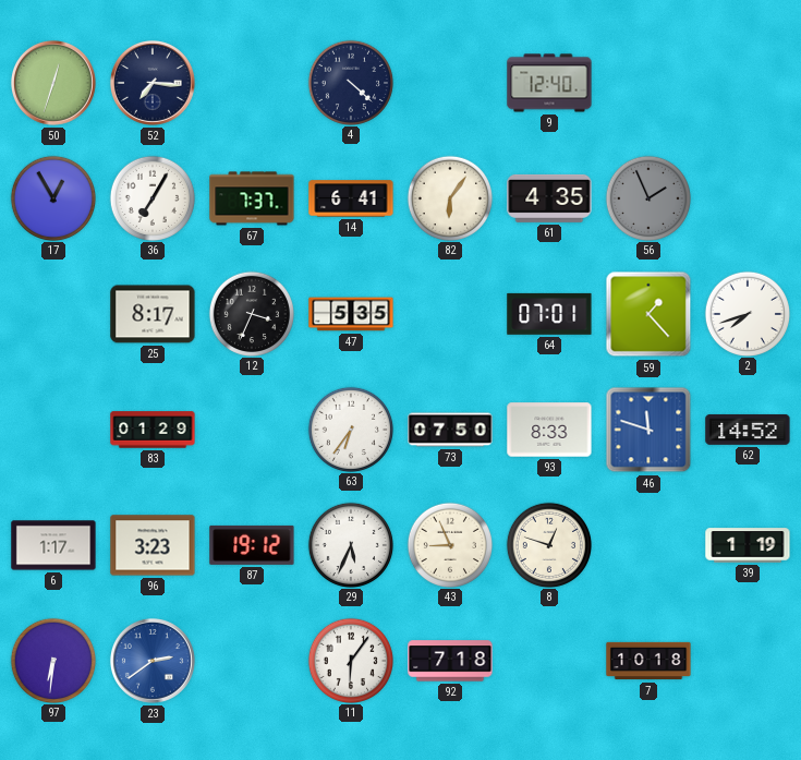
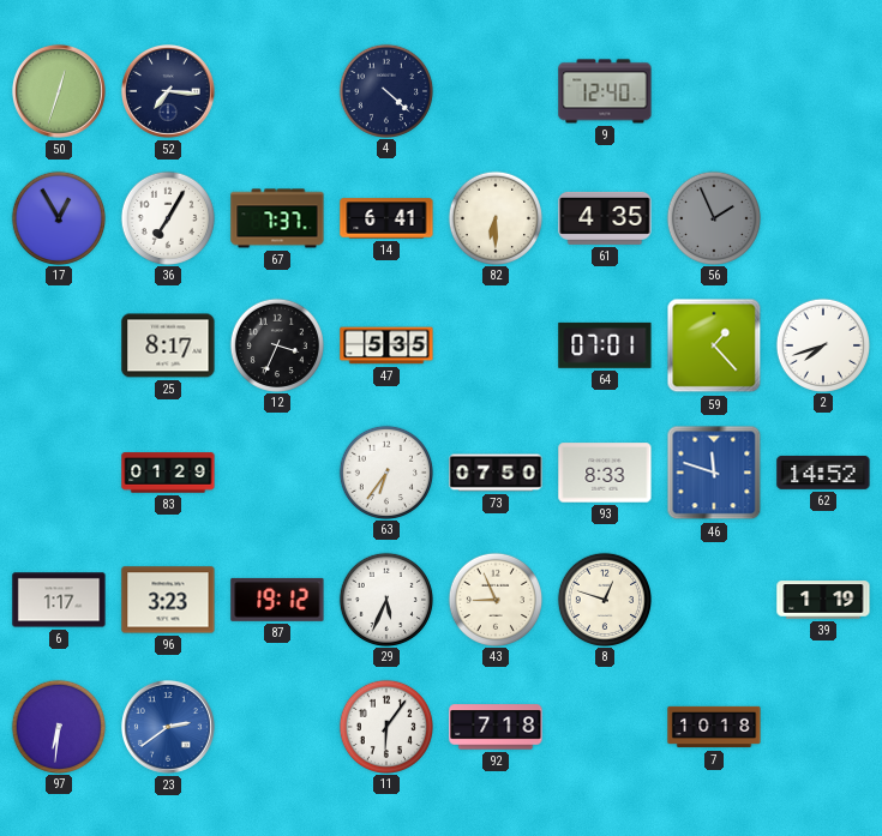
82: 6:06 -> 6:30 (494, 217)
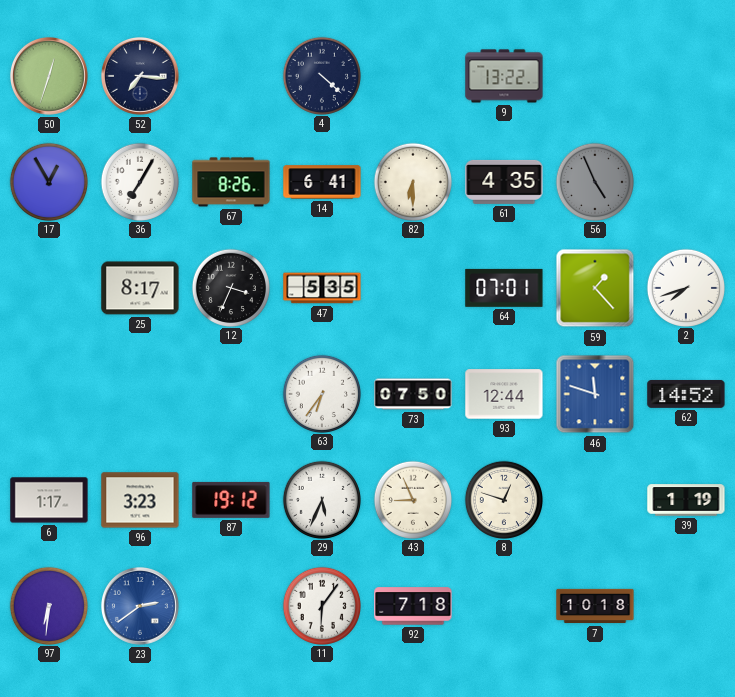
9: 12:40 -> 13:22 (504, 76)
67: 7:37 -> 8:26 (231, 182)
56: 1:56 -> 4:56 (594, 181)
83: 01:29 -> none (168, 473)
93: 8:33 -> 12:44 (504, 394)
